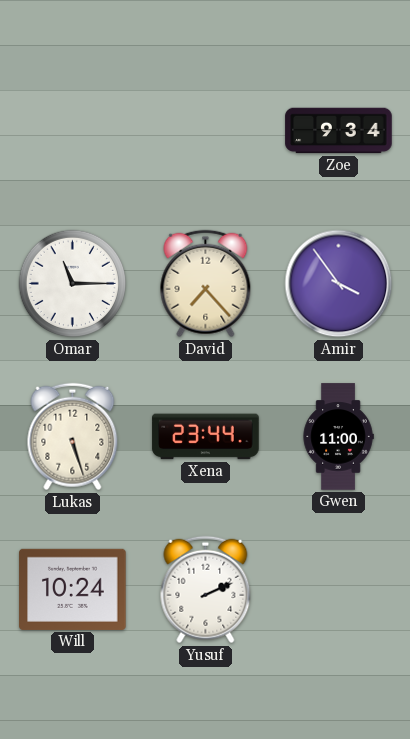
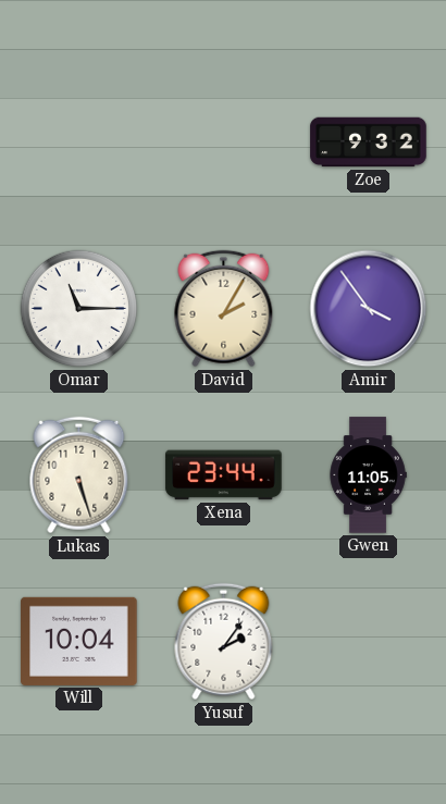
Zoe: 9:34 -> 9:32 (369, 143)
David: 7:23 -> 2:05 (224, 309)
Gwen: 11:00 -> 11:05 (368, 475)
Will: 10:24 -> 10:04 (79, 641)
Yusuf: 2:11 -> 2:06 (224, 642)
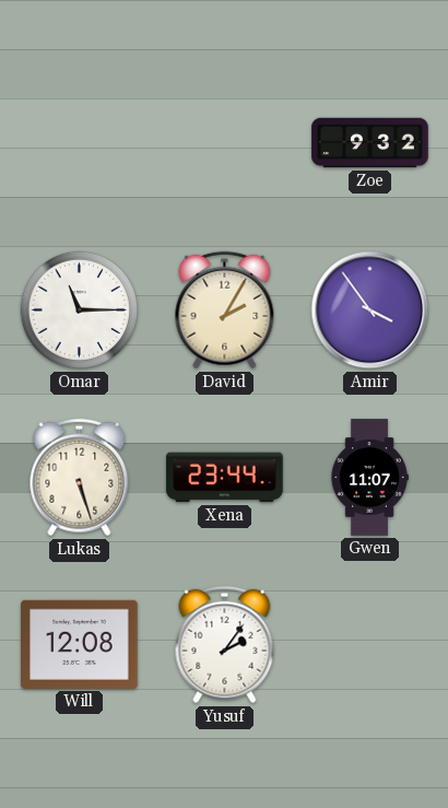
Gwen: 11:05 -> 11:07 (369, 478)
Will: 10:04 -> 12:08 (80, 644)
